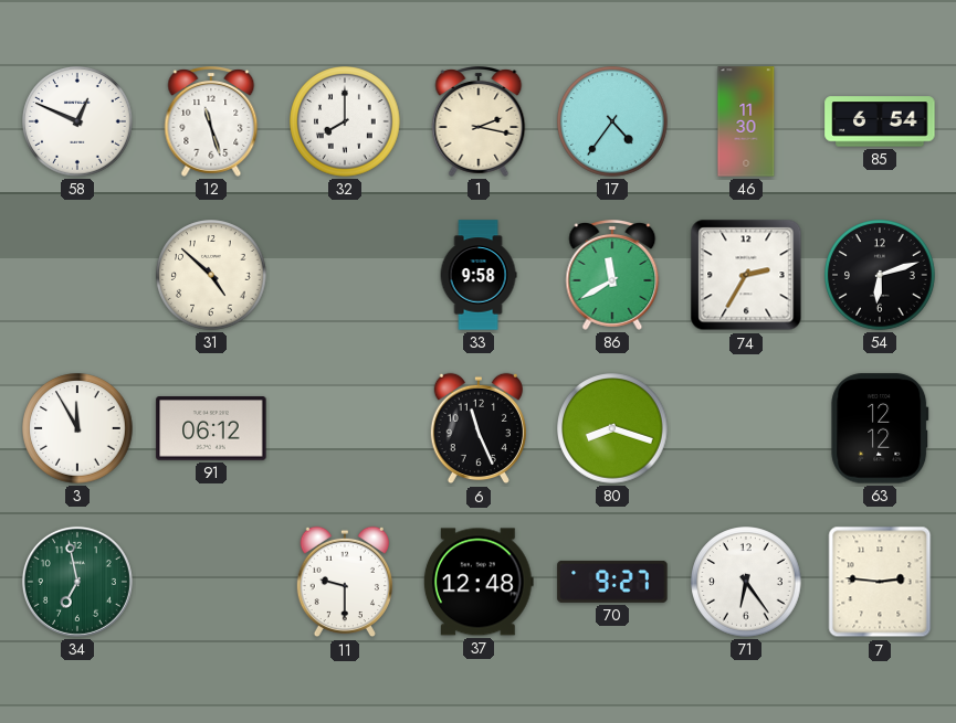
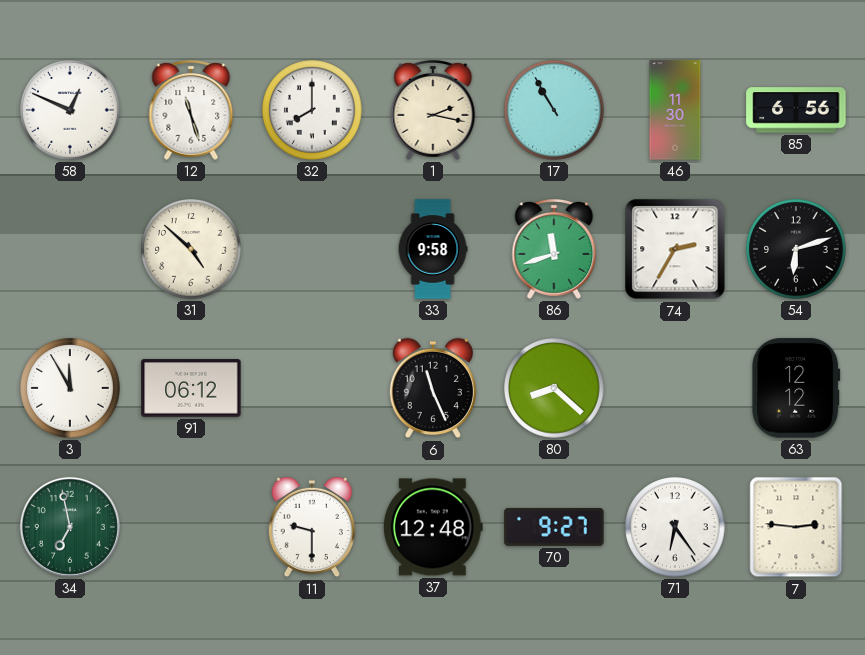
17: 4:36 -> 10:55 (554, 110)
85: 6:54 -> 6:56 (796, 110)
86: 11:40 -> 11:42 (554, 250)
80: 8:18 -> 8:22 (554, 388)
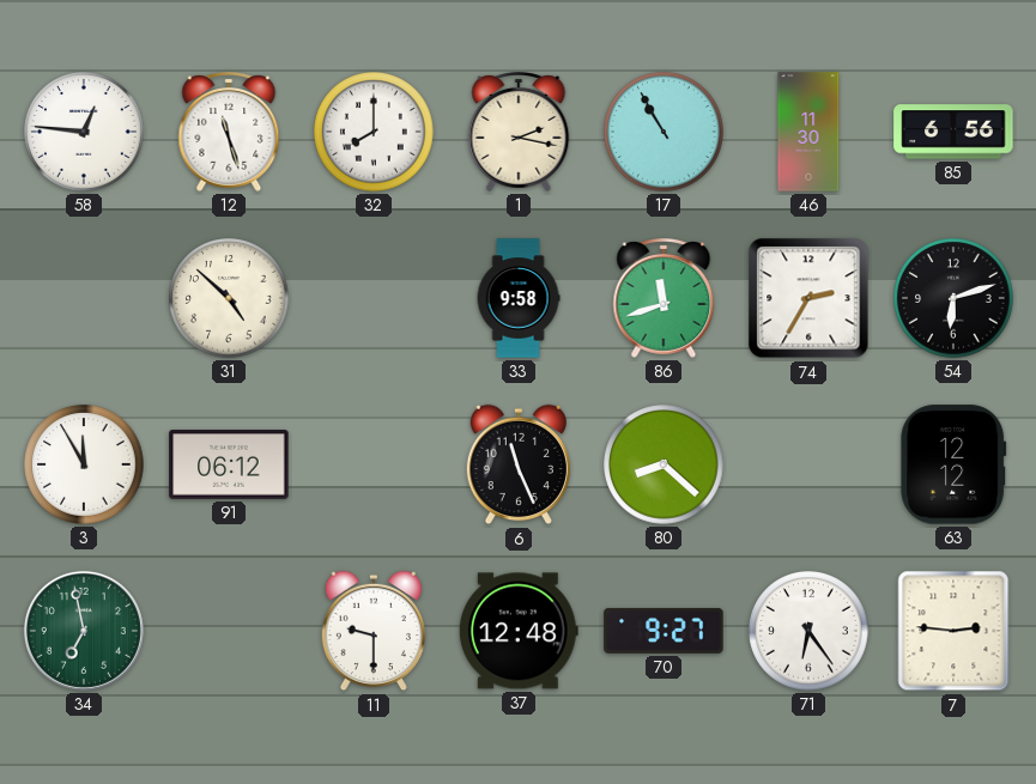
58: 12:49 -> 12:46 (84, 132)
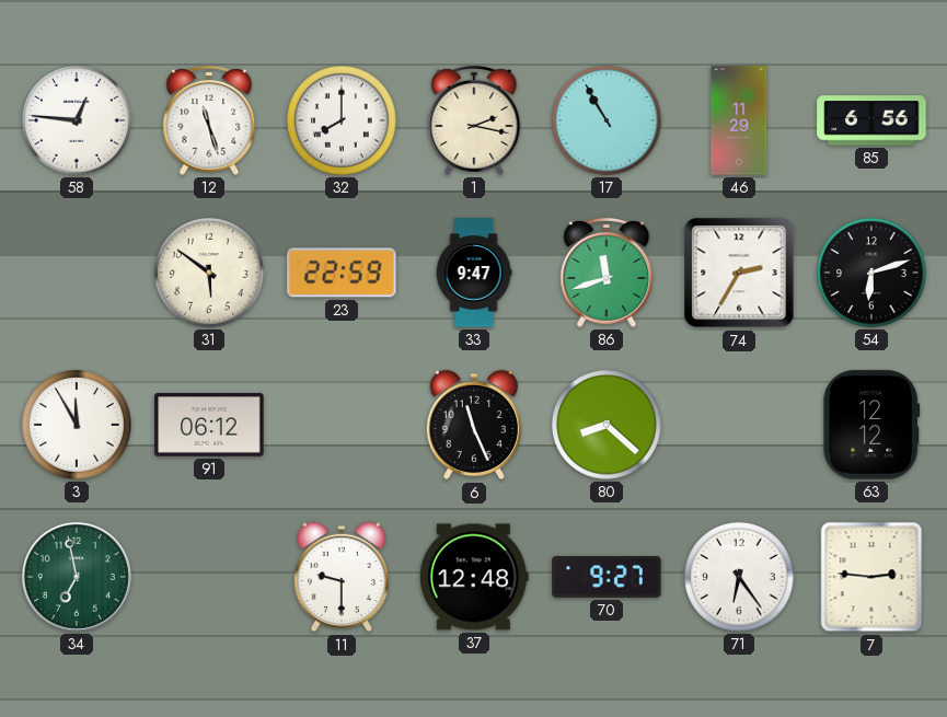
46: 11:30 -> 11:29 (739, 120)
31: 4:52 -> 5:51 (209, 273)
23: none -> 22:59 (342, 273)
33: 9:58 -> 9:47 (474, 273)
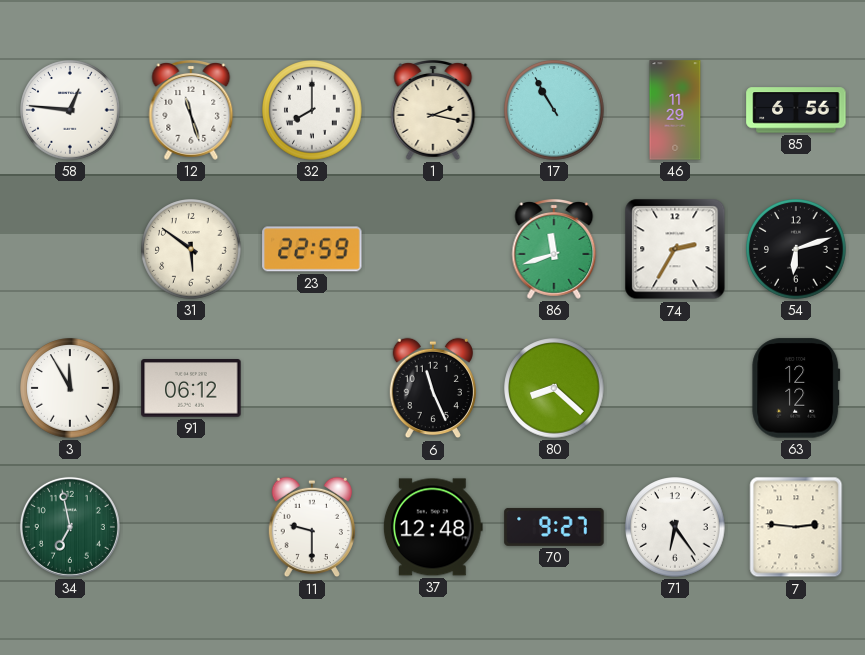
33: 9:47 -> none (474, 273)
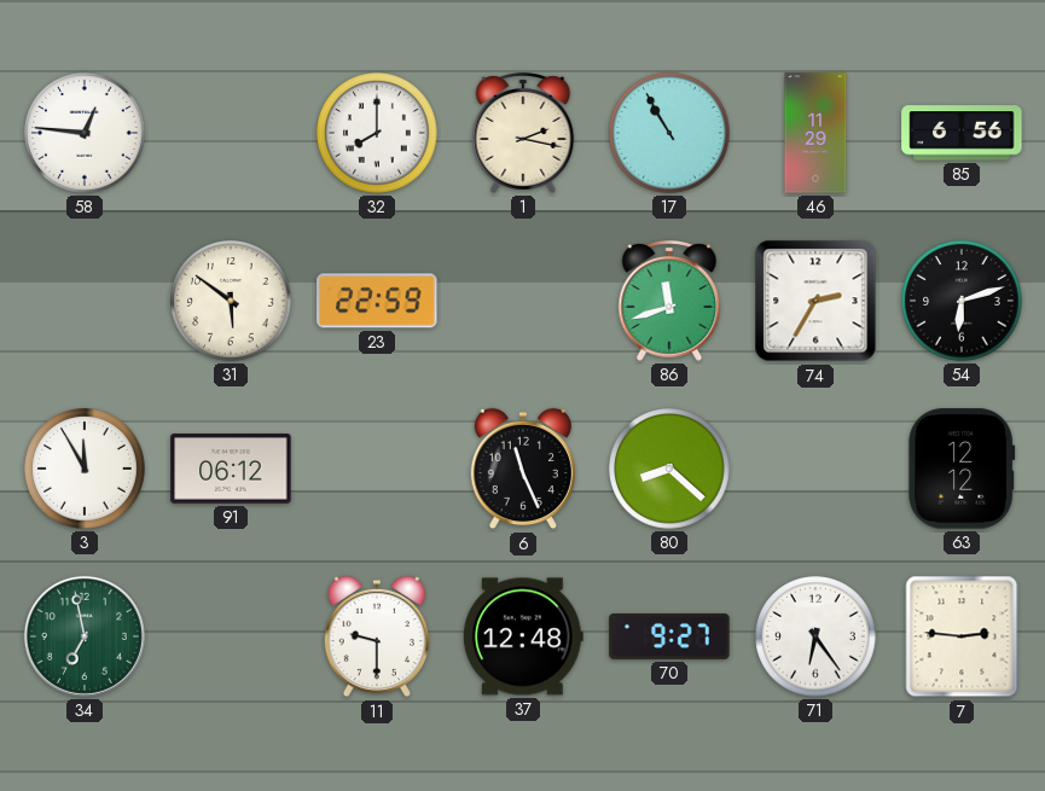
12: 11:27 -> none (191, 111)
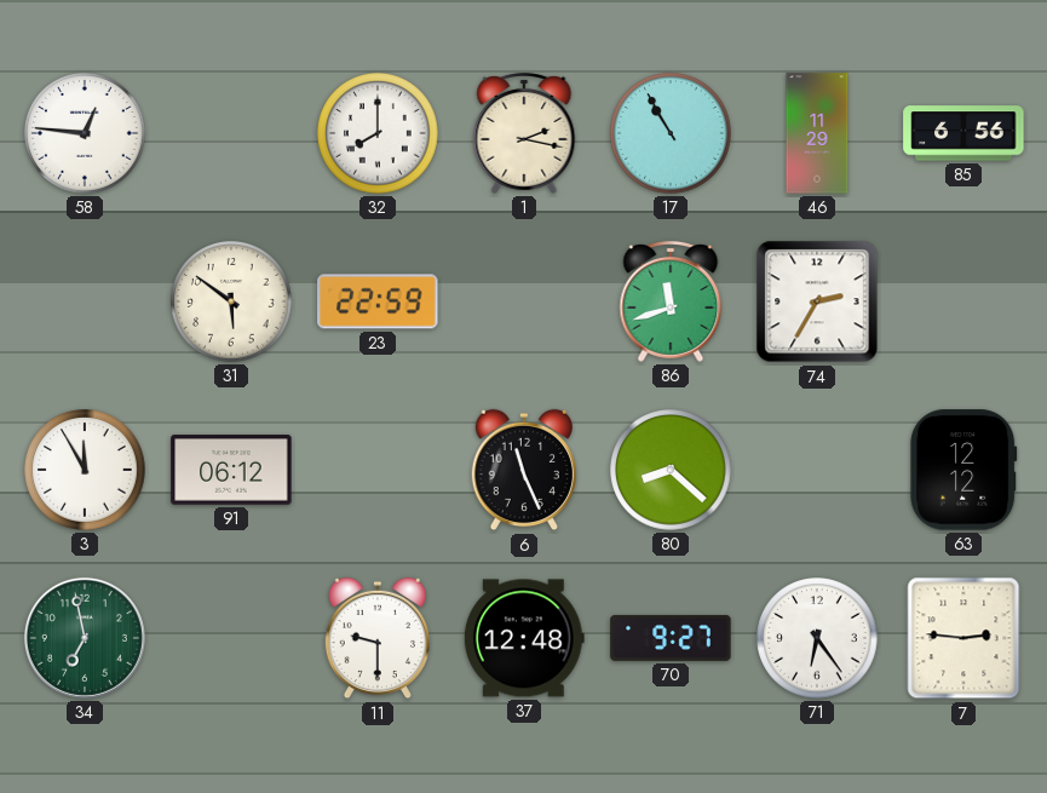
54: 6:12 -> none (962, 301)
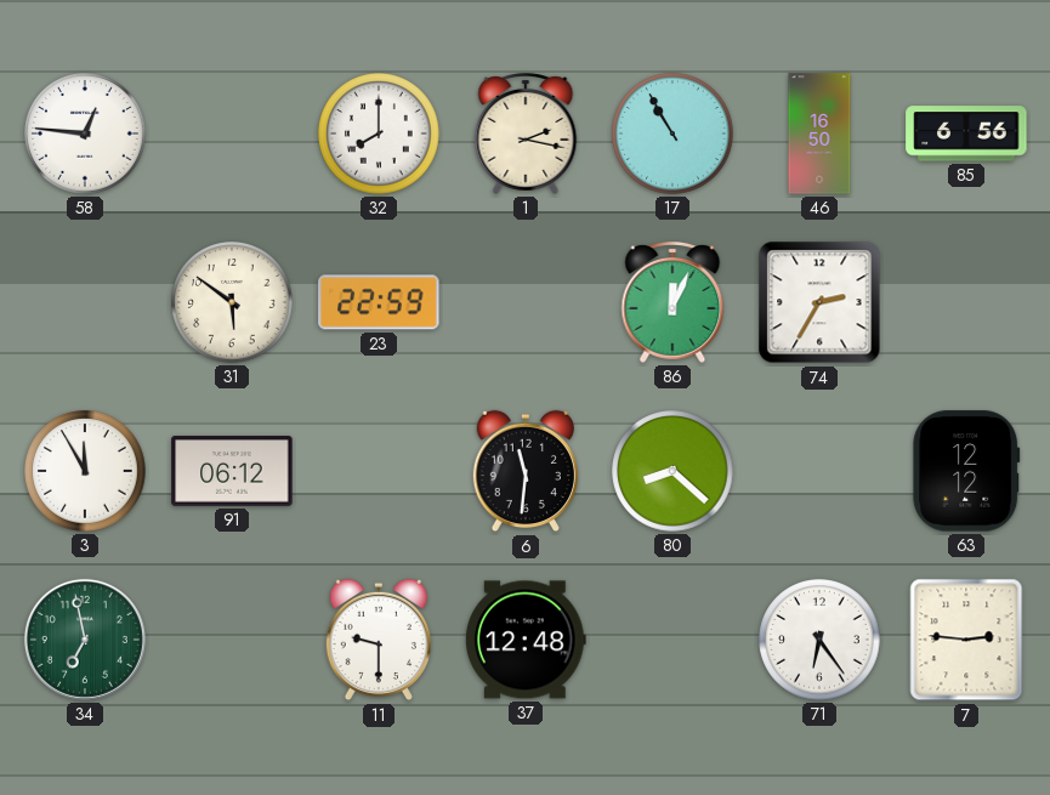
46: 11:29 -> 16:50 (819, 134)
86: 11:42 -> 12:04 (672, 303)
6: 11:26 -> 11:31 (526, 471)
70: 9:27 -> none (671, 638)
